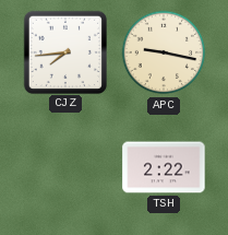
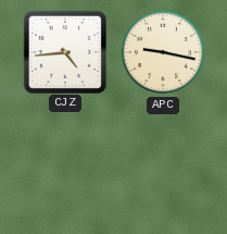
CJZ: 7:44 -> 4:44 (64, 51)
TSH: 2:22 -> none (164, 167)
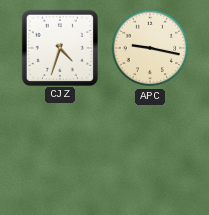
CJZ: 4:44 -> 4:33 (59, 47)
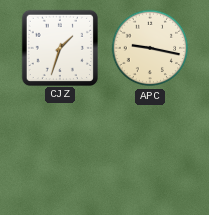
CJZ: 4:33 -> 1:33 (59, 47)
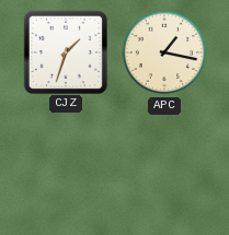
APC: 9:17 -> 1:17 (164, 52)
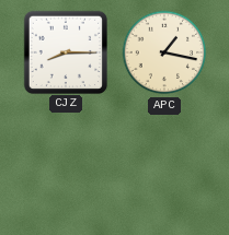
CJZ: 1:33 -> 8:15 (65, 51)
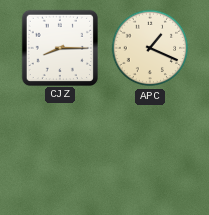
APC: 1:17 -> 1:19 (150, 48)
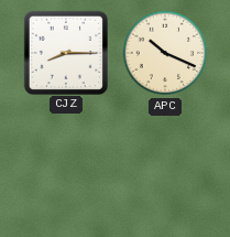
APC: 1:19 -> 10:19 (165, 53)
